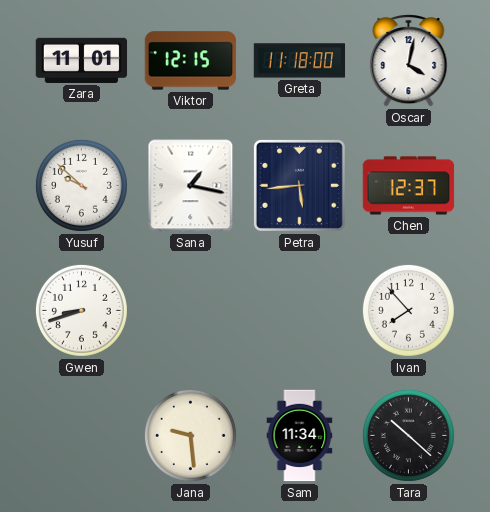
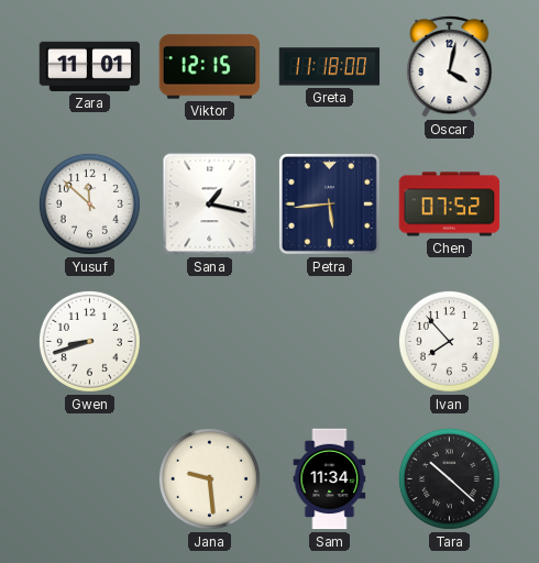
Yusuf: 9:52 -> 11:52 (89, 203)
Chen: 12:37 -> 07:52 (450, 205)
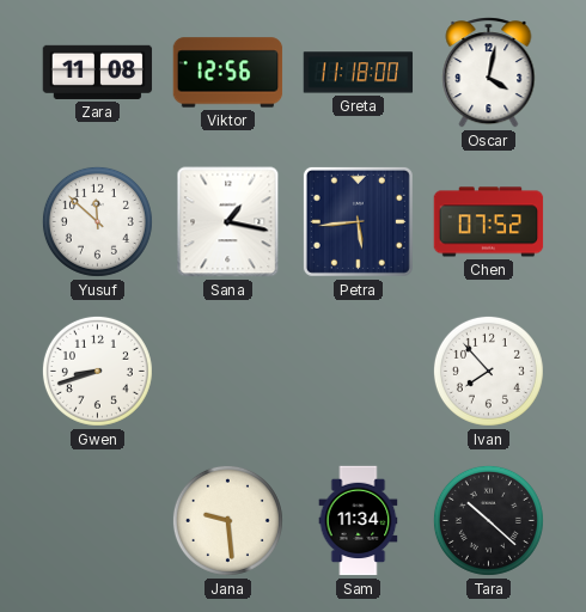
Zara: 11:01 -> 11:08 (98, 72)
Viktor: 12:15 -> 12:56 (228, 73)
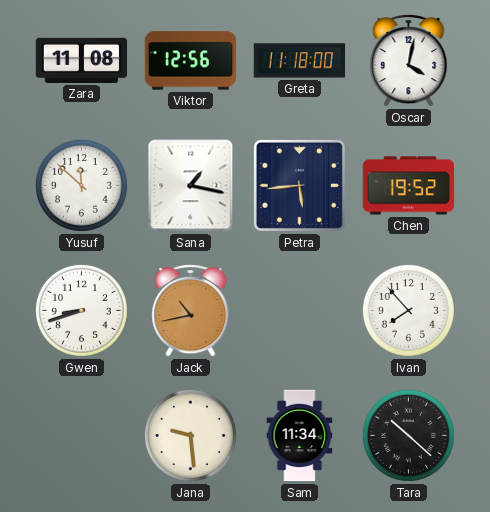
Chen: 07:52 -> 19:52 (409, 186)
Jack: none -> 10:43 (191, 311)
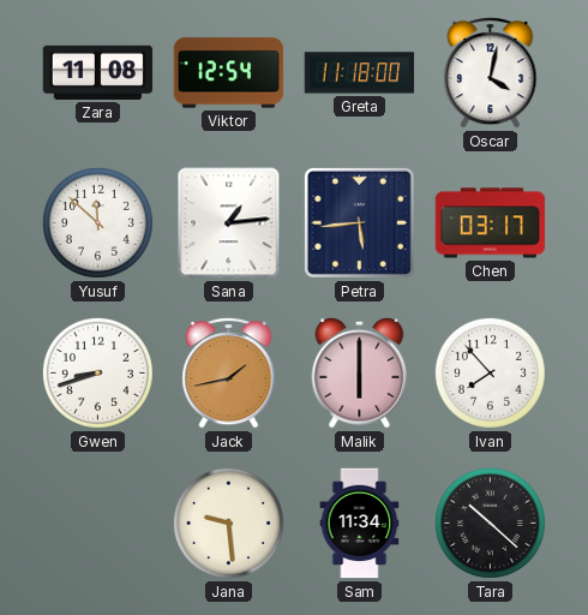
Viktor: 12:56 -> 12:54 (229, 73)
Sana: 1:17 -> 1:14 (229, 223)
Chen: 19:52 -> 03:17 (491, 223)
Jack: 10:43 -> 1:43 (229, 374)
Malik: none -> 6:00 (360, 372)
